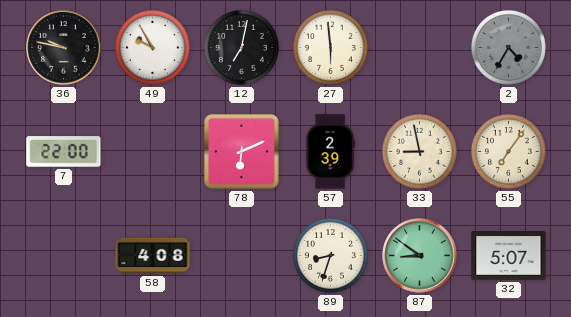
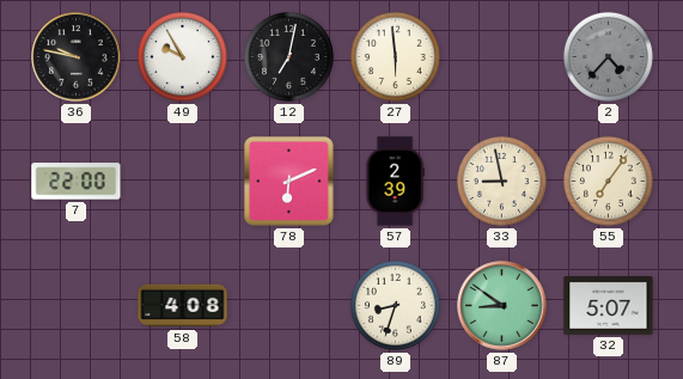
2: 4:35 -> 4:37 (608, 56)
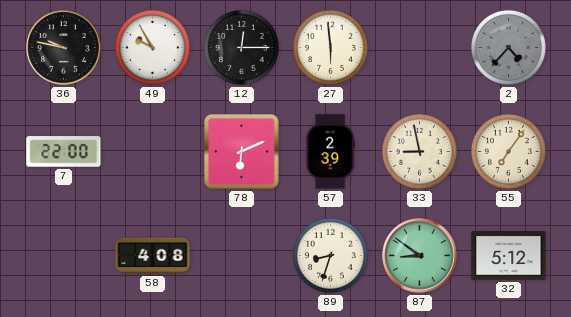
12: 7:02 -> 12:15 (241, 47)
32: 5:07 -> 5:12 (509, 256)
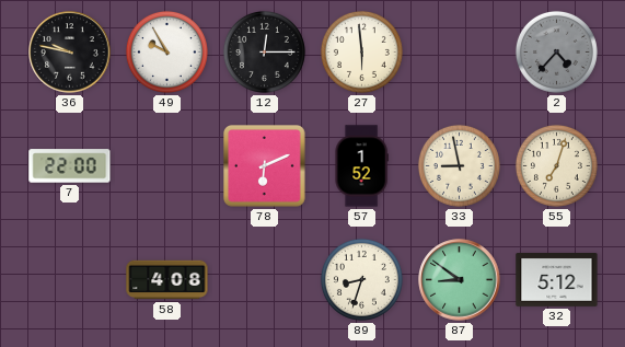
57: 2:39 -> 1:52 (361, 166)
55: 7:06 -> 7:03 (556, 165)
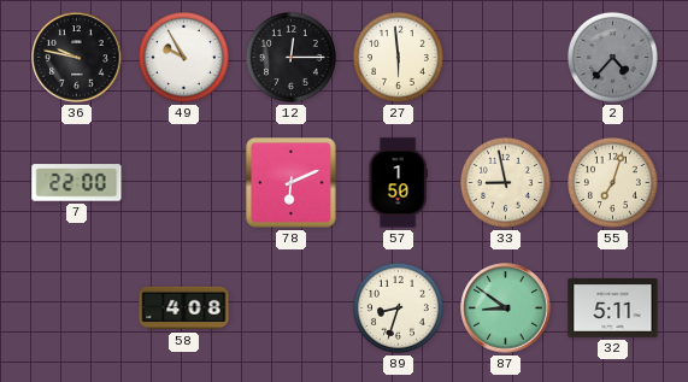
57: 1:52 -> 1:50 (398, 183)
32: 5:12 -> 5:11 (613, 308)
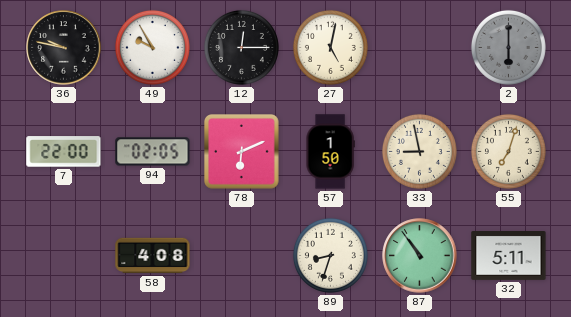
27: 5:59 -> 5:02 (330, 47)
2: 4:37 -> 6:00 (508, 47)
94: none -> 02:05 (153, 152)
87: 8:51 -> 10:54 (420, 256)
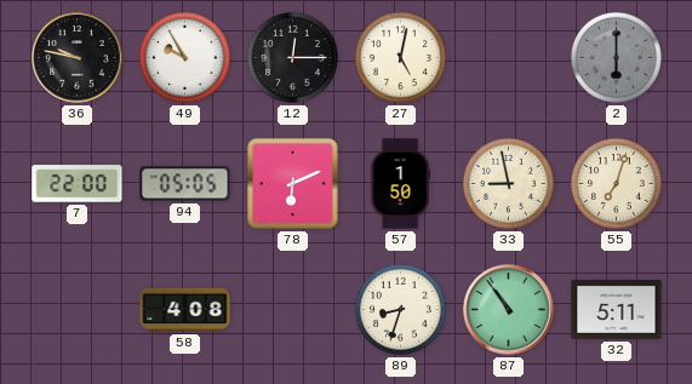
94: 02:05 -> 05:05 (185, 184)
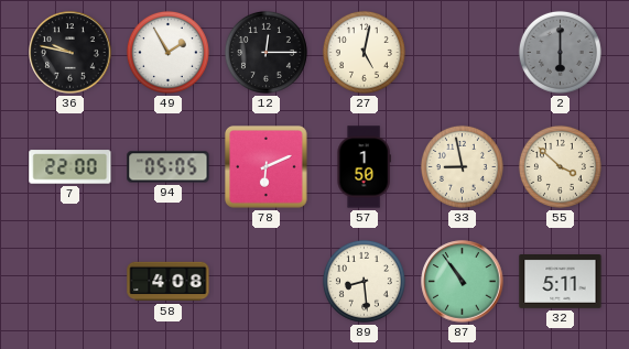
49: 9:55 -> 1:55 (167, 52)
55: 7:03 -> 3:52 (560, 166)
89: 8:33 -> 8:29 (364, 281)
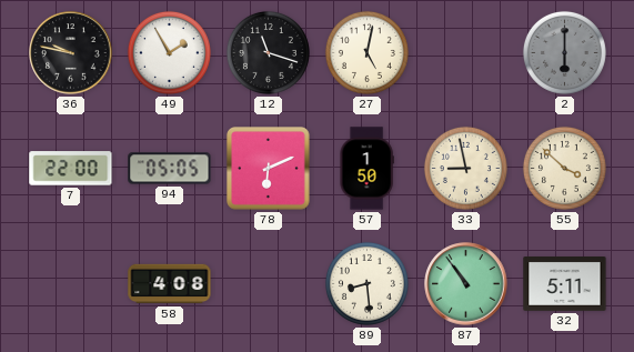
12: 12:15 -> 11:18 (268, 52)
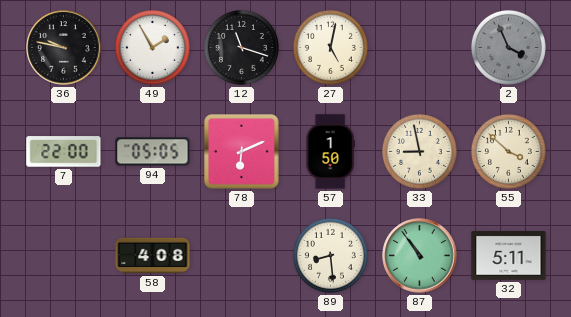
2: 6:00 -> 3:56 (508, 47)
